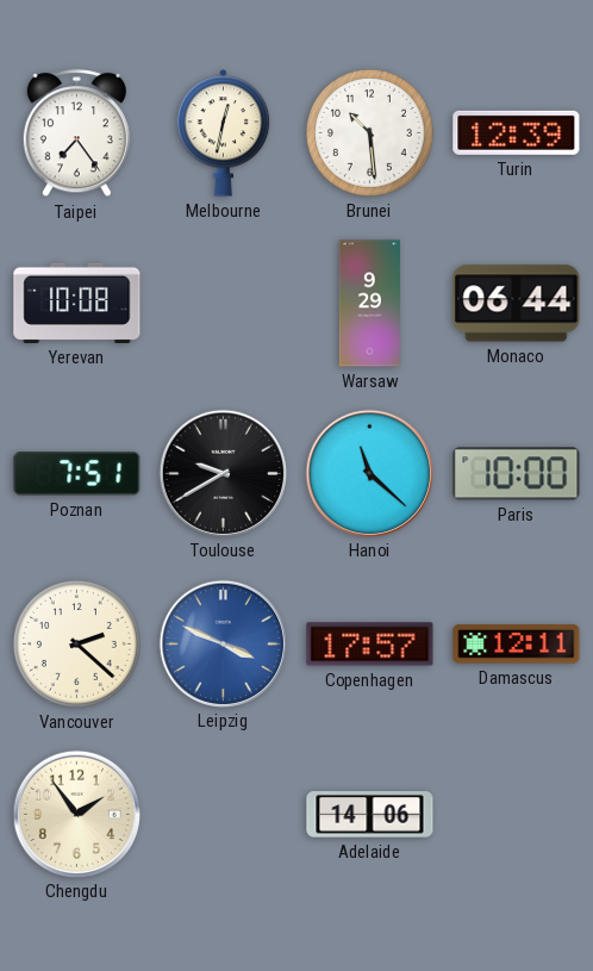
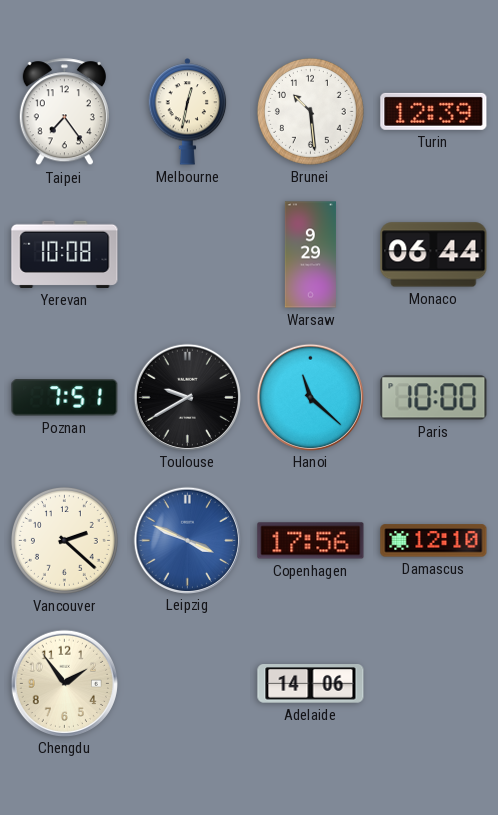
Copenhagen: 17:57 -> 17:56 (311, 541)
Damascus: 12:11 -> 12:10 (434, 541)
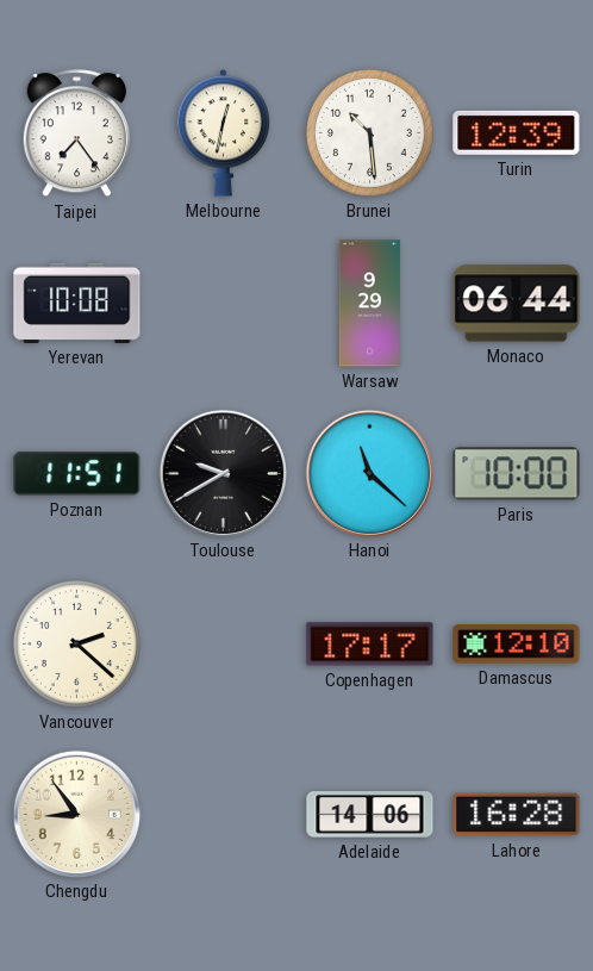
Poznan: 7:51 -> 11:51 (77, 474)
Leipzig: 3:49 -> none (187, 540)
Copenhagen: 17:56 -> 17:17 (370, 645)
Chengdu: 1:54 -> 8:54 (76, 814)
Lahore: none -> 16:28 (517, 815)
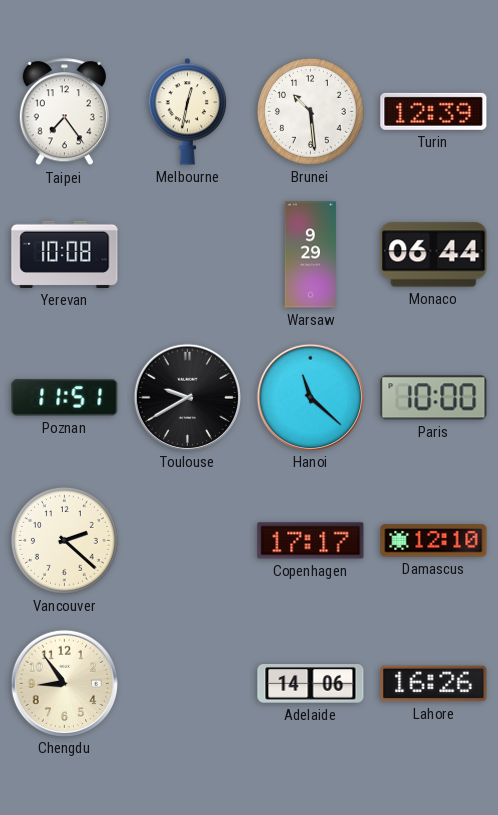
Lahore: 16:28 -> 16:26 (434, 684)
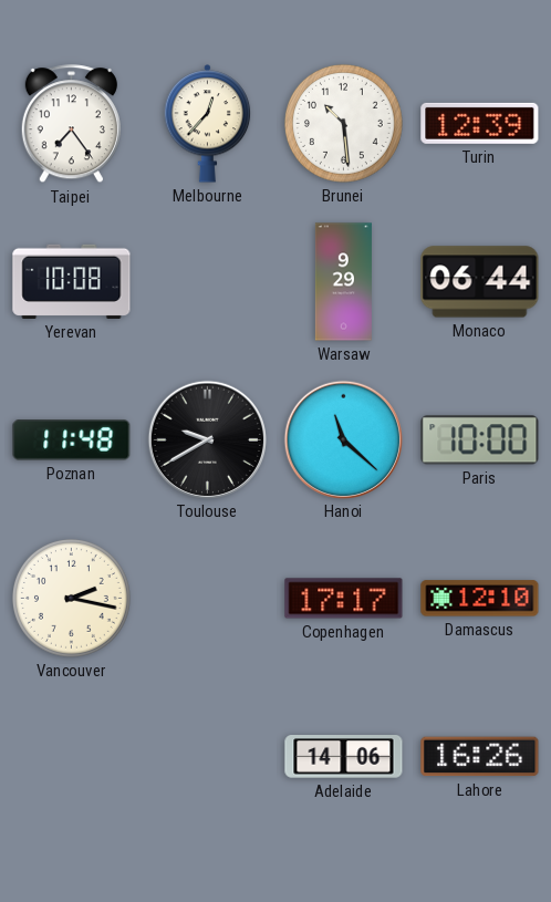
Melbourne: 12:32 -> 12:37 (208, 124)
Poznan: 11:51 -> 11:48 (72, 440)
Vancouver: 2:22 -> 2:17 (71, 598)
Chengdu: 8:54 -> none (64, 683)
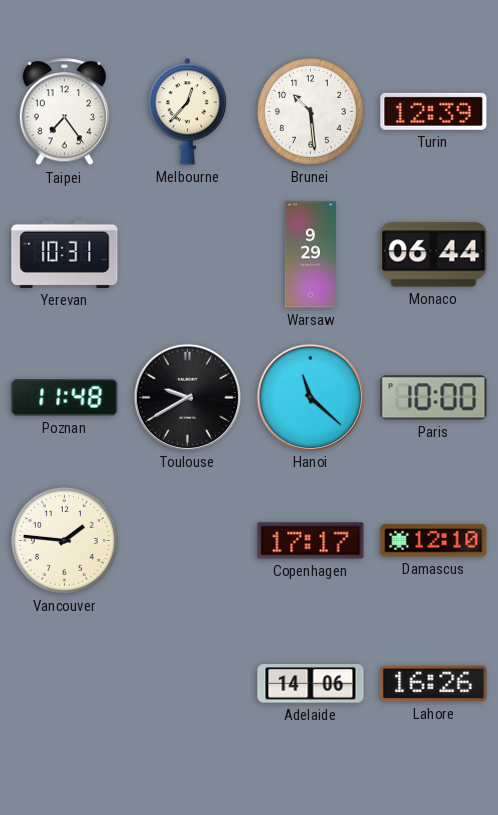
Yerevan: 10:08 -> 10:31 (65, 254)
Vancouver: 2:17 -> 1:46 (64, 540)
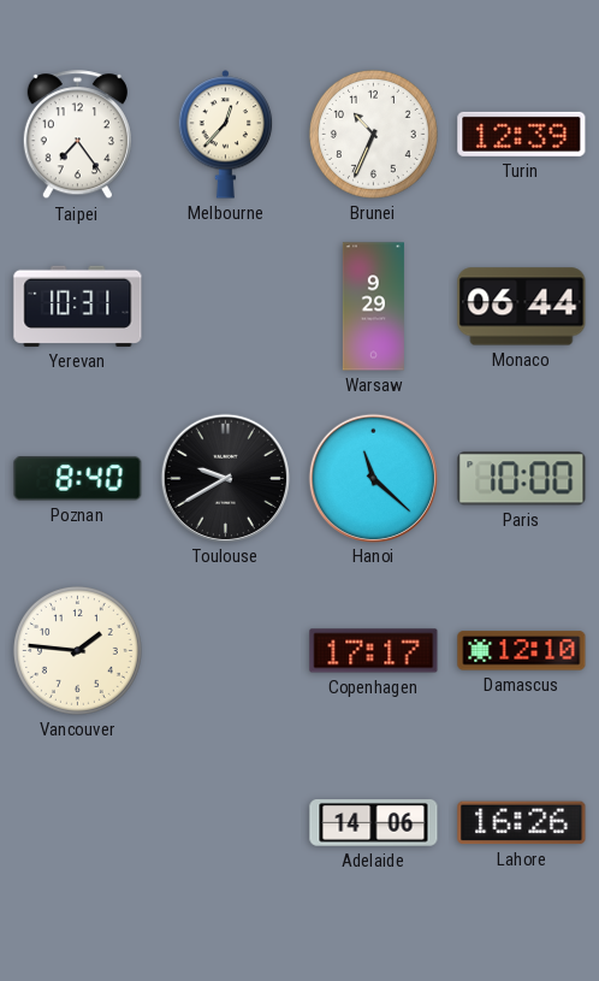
Brunei: 10:29 -> 10:34 (373, 134)
Poznan: 11:48 -> 8:40 (78, 479)
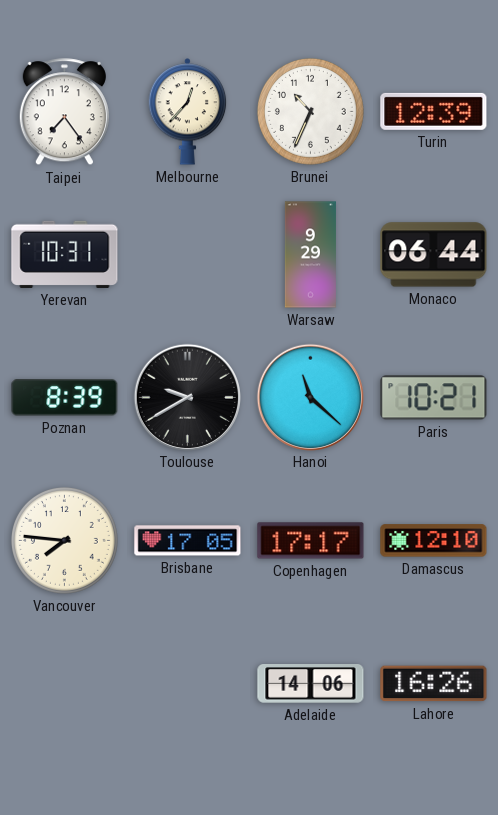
Poznan: 8:40 -> 8:39 (65, 398)
Paris: 10:00 -> 10:21 (434, 398)
Vancouver: 1:46 -> 7:46 (64, 540)
Brisbane: none -> 17:05 (188, 541)
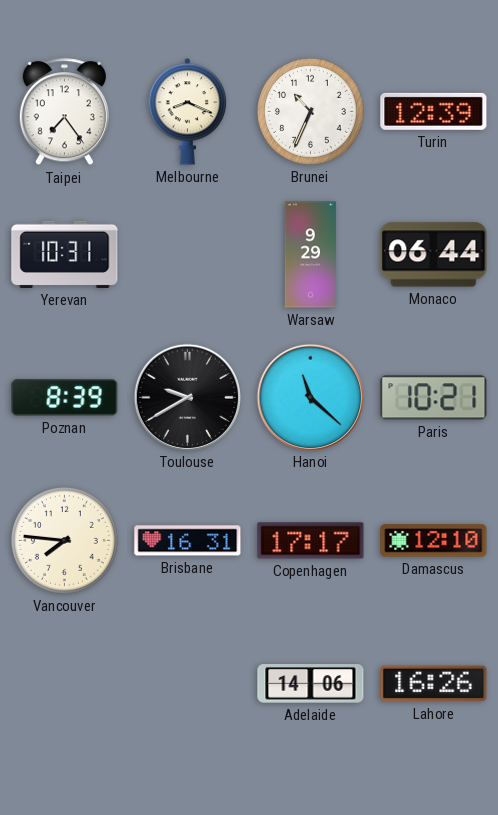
Melbourne: 12:37 -> 8:19 (188, 112)
Brisbane: 17:05 -> 16:31 (188, 541)
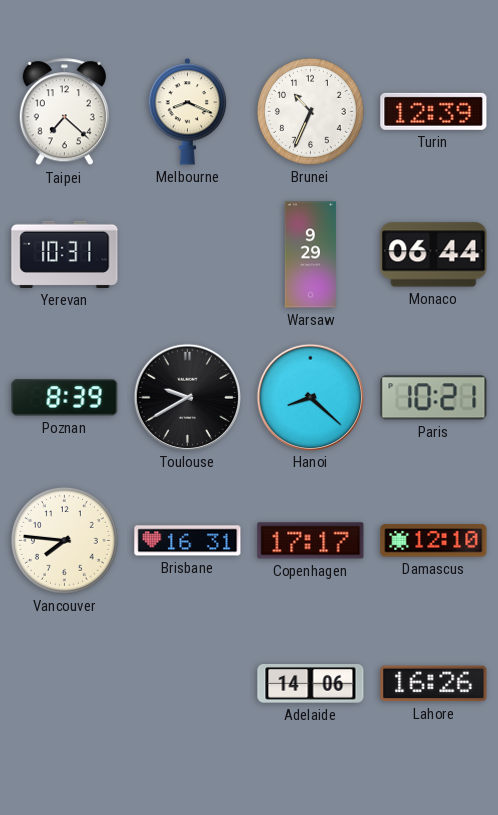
Taipei: 7:24 -> 7:22 (64, 112)
Hanoi: 11:22 -> 8:22 (310, 397)
